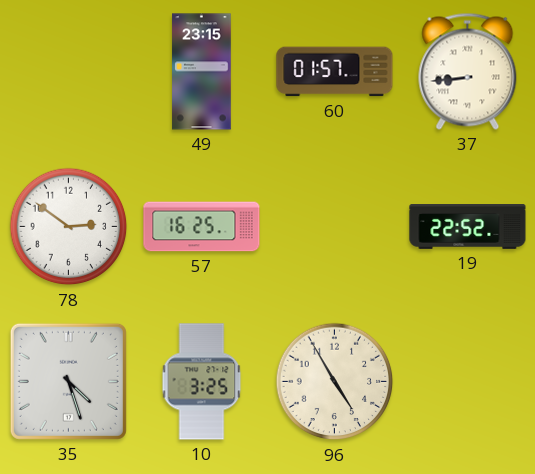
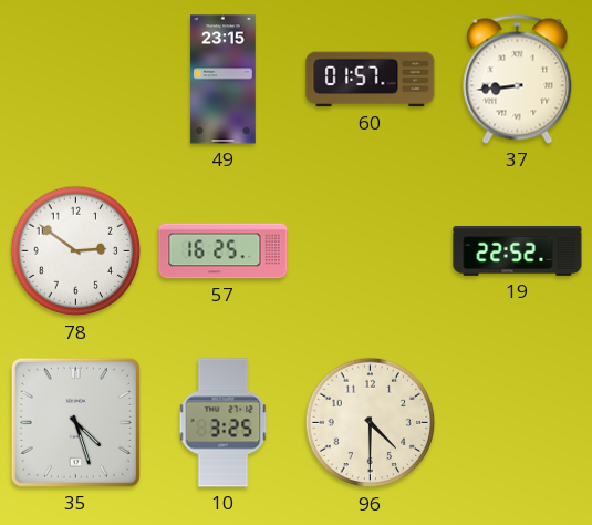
96: 4:55 -> 4:30 (371, 423)
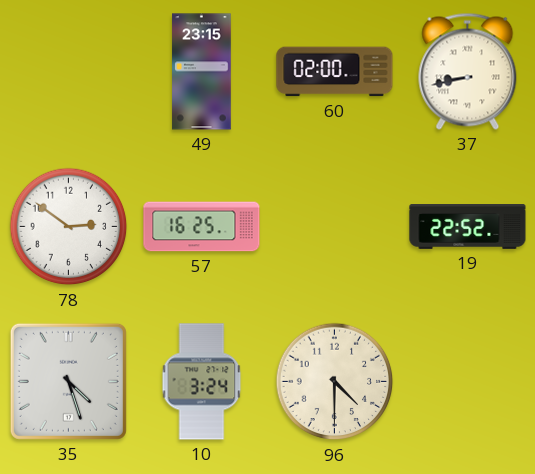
60: 01:57 -> 02:00 (335, 72)
37: 8:44 -> 8:43 (468, 71)
10: 3:25 -> 3:24 (202, 382)
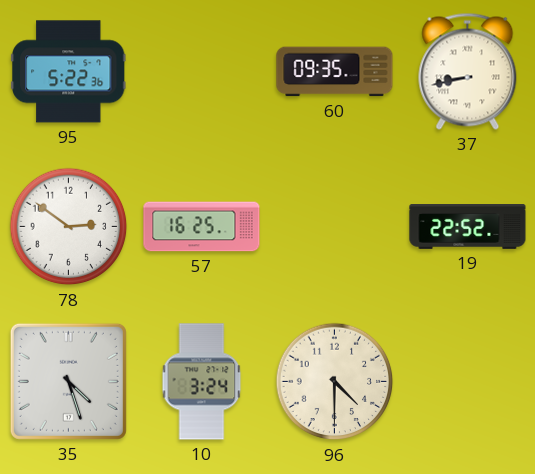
95: none -> 5:22 (69, 72)
49: 23:15 -> none (202, 72)
60: 02:00 -> 09:35 (335, 72)
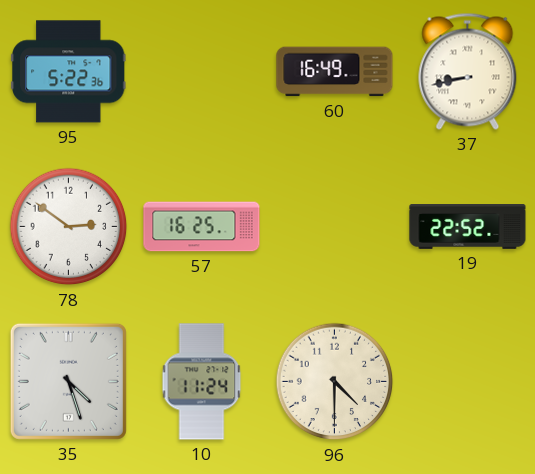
60: 09:35 -> 16:49 (335, 72)
10: 3:24 -> 11:24 (202, 382)
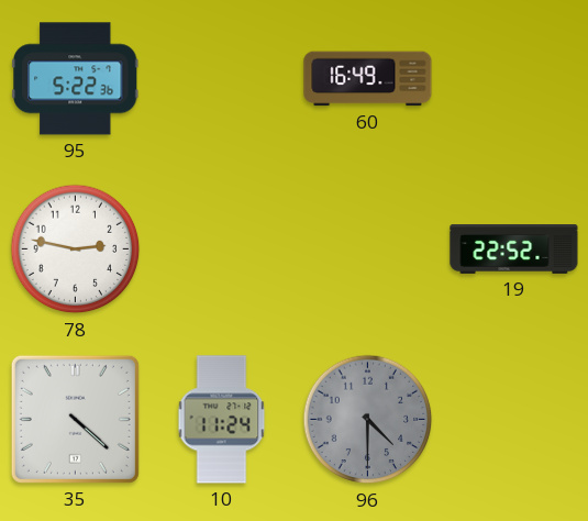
37: 8:43 -> none (468, 71)
78: 2:51 -> 2:47 (76, 250)
57: 16:25 -> none (202, 227)
35: 4:27 -> 4:22 (75, 419)
96 dial: cream -> grey (368, 420)
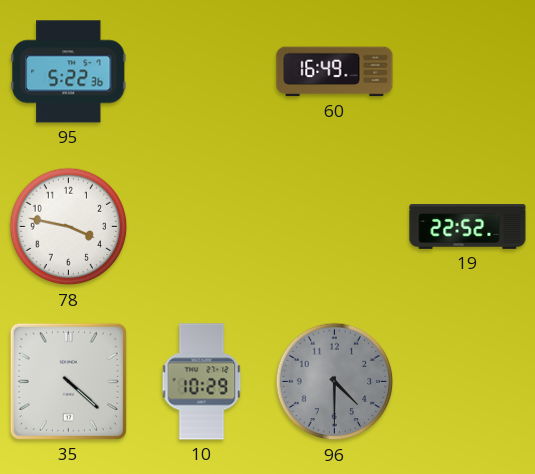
78: 2:47 -> 3:47 (69, 227)
10: 11:24 -> 10:29 (202, 382)
